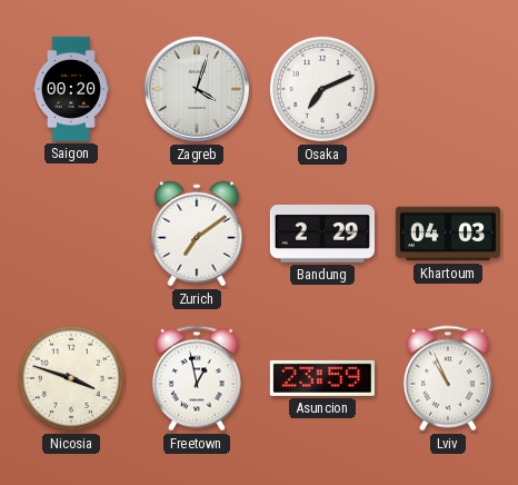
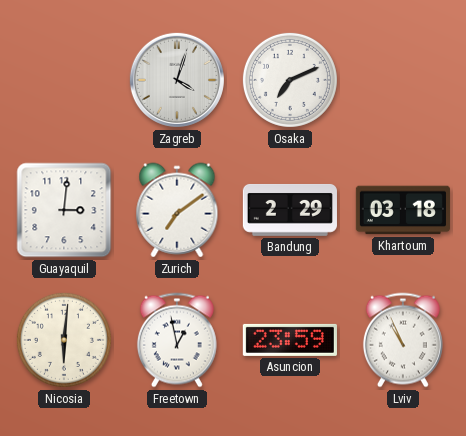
Saigon: 00:20 -> none (72, 89)
Guayaquil: none -> 3:01 (64, 210)
Khartoum: 04:03 -> 03:18 (403, 210)
Nicosia: 3:48 -> 6:01 (64, 340)
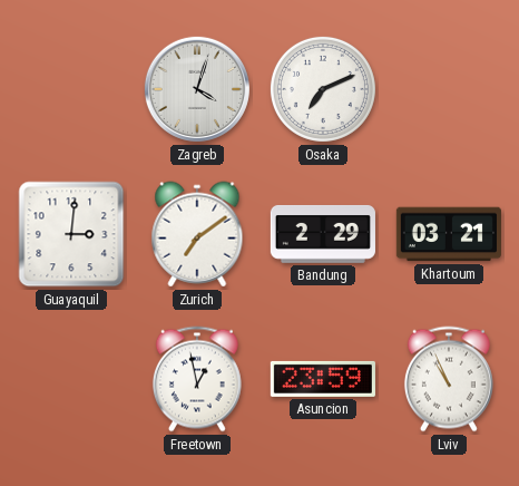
Khartoum: 03:18 -> 03:21 (449, 234)
Nicosia: 6:01 -> none (64, 340)
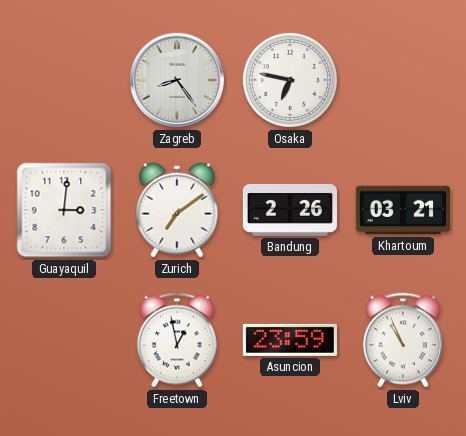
Zagreb: 4:03 -> 8:24 (177, 80)
Osaka: 7:11 -> 6:47 (290, 80)
Bandung: 2:29 -> 2:26 (290, 210)
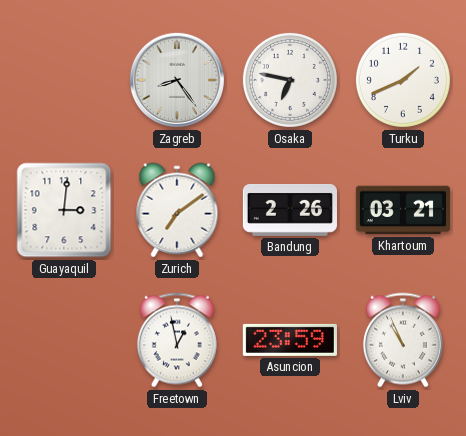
Turku: none -> 1:41 (403, 80)
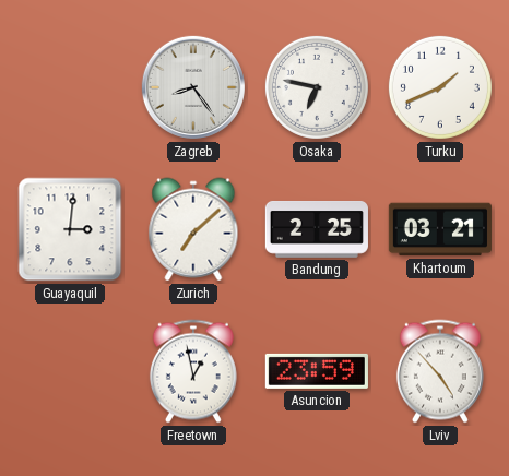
Zurich: 7:09 -> 7:08 (193, 229)
Bandung: 2:26 -> 2:25 (317, 229)
Lviv: 10:56 -> 4:53 (440, 371)
